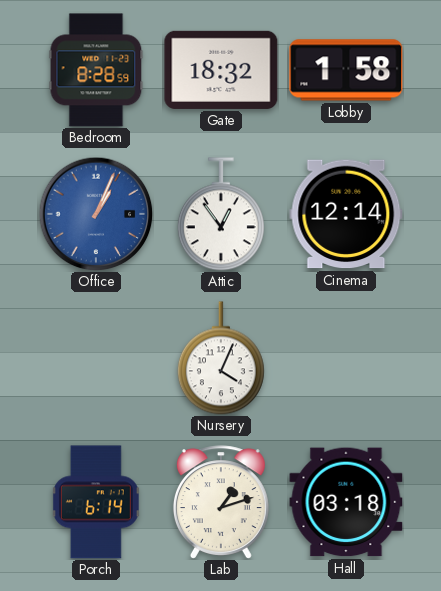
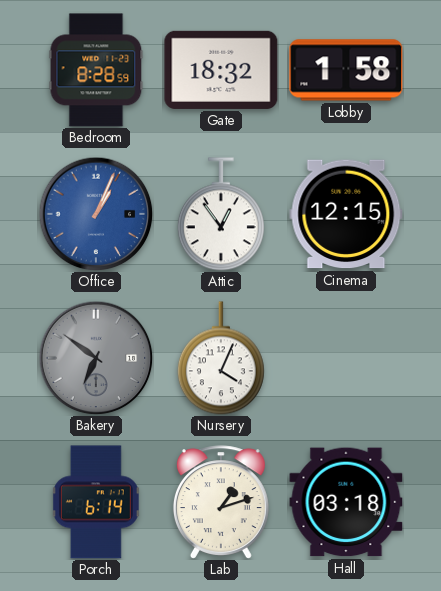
Cinema: 12:14 -> 12:15 (346, 214)
Bakery: none -> 6:51 (96, 358)
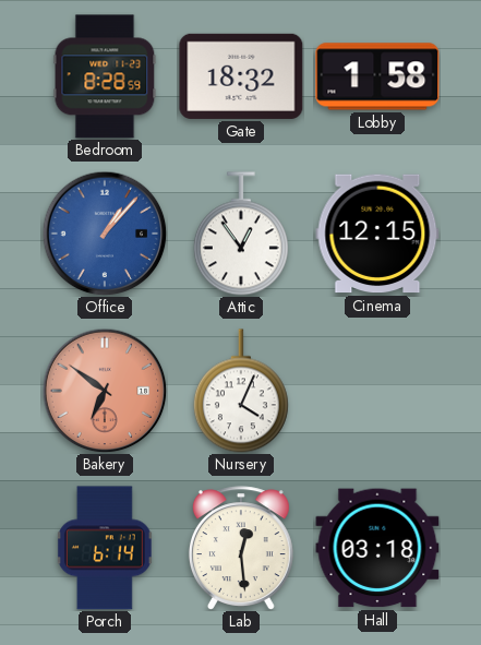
Office: 1:04 -> 1:07 (105, 234)
Bakery dial: grey -> salmon (105, 391)
Lab: 1:12 -> 12:29 (241, 548)
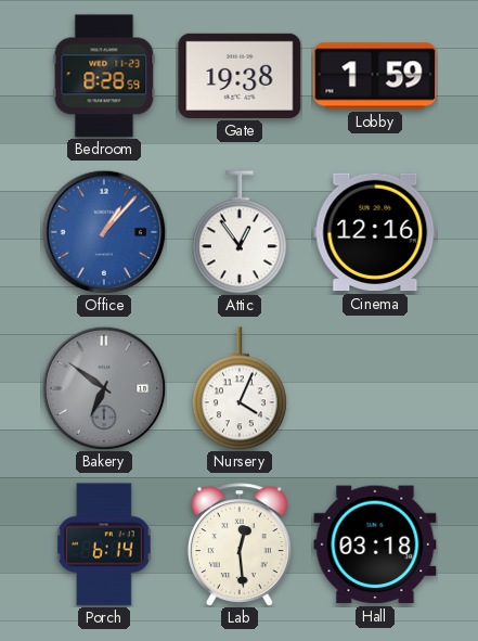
Gate: 18:32 -> 19:38 (240, 76)
Lobby: 1:58 -> 1:59 (375, 76)
Cinema: 12:15 -> 12:16 (375, 232)
Bakery dial: salmon -> grey (104, 388)
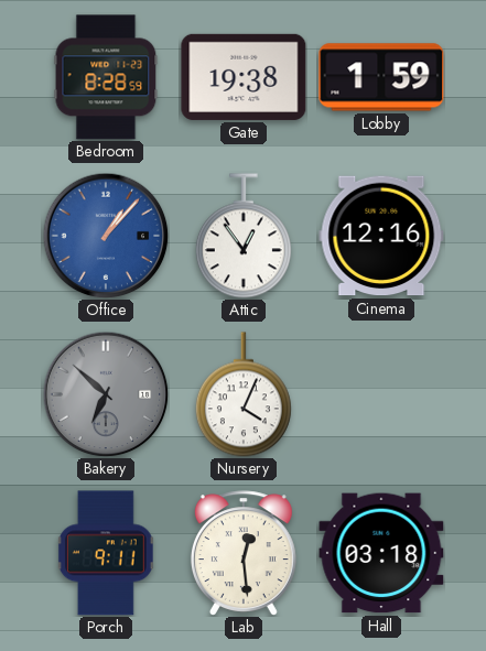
Bakery: 6:51 -> 6:52 (106, 394)
Porch: 6:14 -> 9:11 (106, 553)
